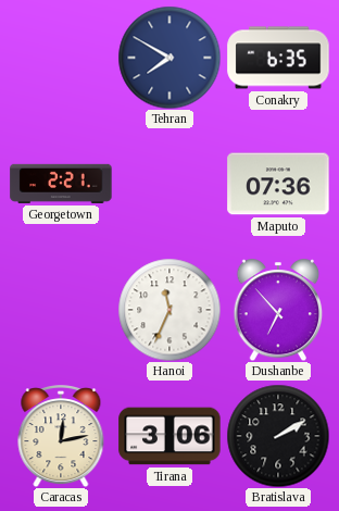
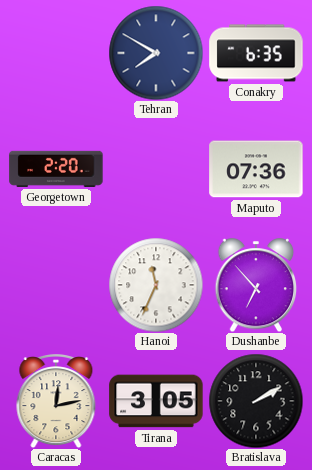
Georgetown: 2:21 -> 2:20 (56, 169)
Tirana: 3:06 -> 3:05 (156, 401)
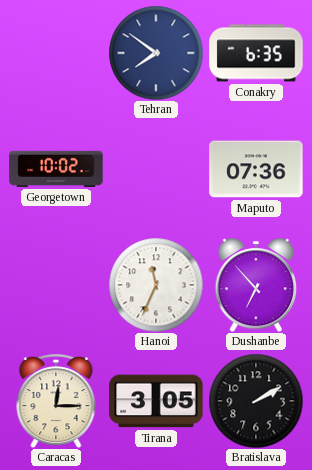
Tehran: 7:50 -> 7:51 (156, 53)
Georgetown: 2:20 -> 10:02 (56, 169)
Caracas: 12:13 -> 12:15 (56, 402)
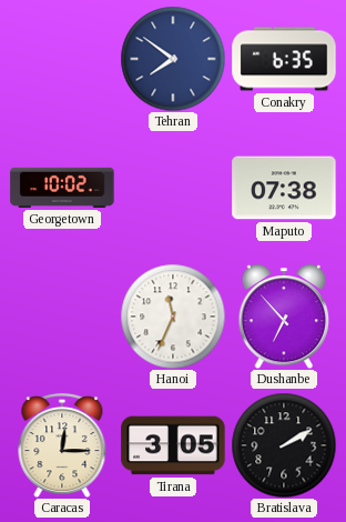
Maputo: 07:36 -> 07:38 (284, 188)
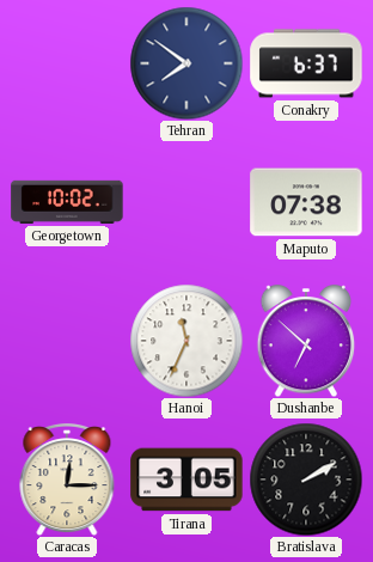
Conakry: 6:35 -> 6:37 (306, 63)
Dushanbe: 6:53 -> 6:52 (306, 342)
